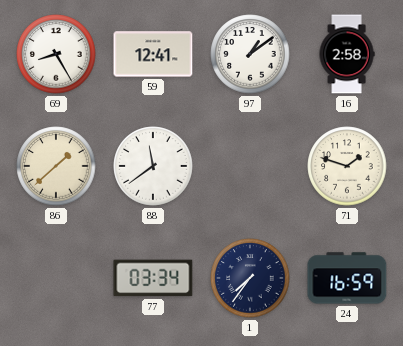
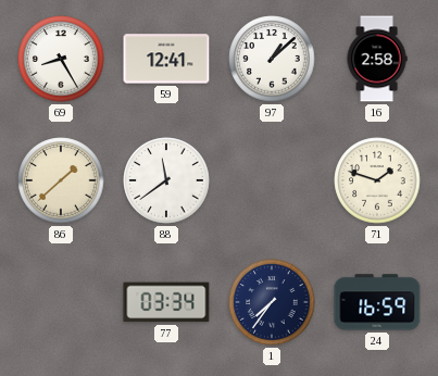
97: 1:09 -> 1:08 (272, 59)
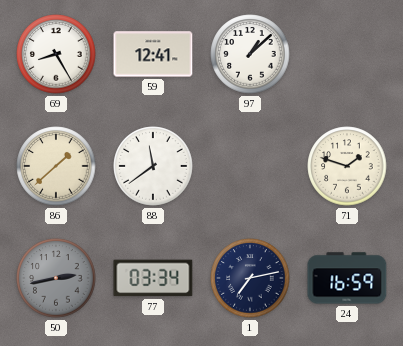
16: 2:58 -> none (377, 59)
50: none -> 2:43 (56, 278)
1: 7:36 -> 7:13 (250, 278)
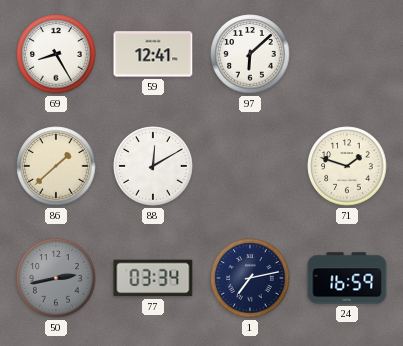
97: 1:08 -> 6:08 (250, 54)
88: 11:39 -> 12:10 (153, 166)
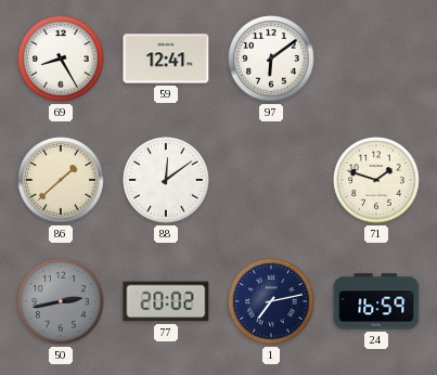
97: 6:08 -> 6:09 (271, 59)
88: 12:10 -> 12:09 (166, 180)
77: 03:34 -> 20:02 (166, 301)
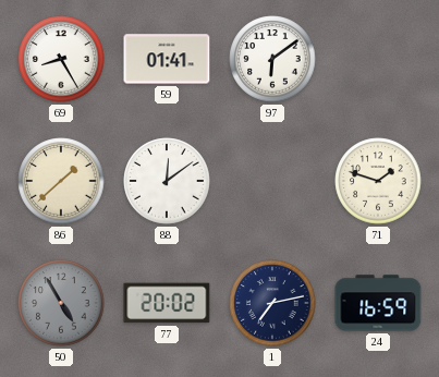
59: 12:41 -> 01:41 (167, 59)
50: 2:43 -> 4:55 (61, 303)
